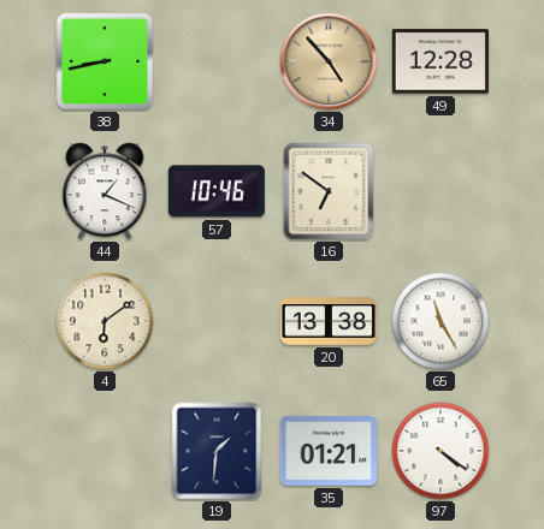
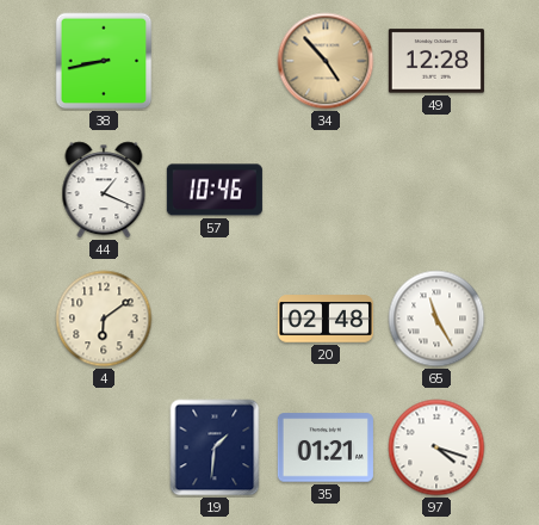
16: 6:51 -> none (329, 191)
20: 13:38 -> 02:48 (326, 319)
97: 4:21 -> 4:18 (436, 447)
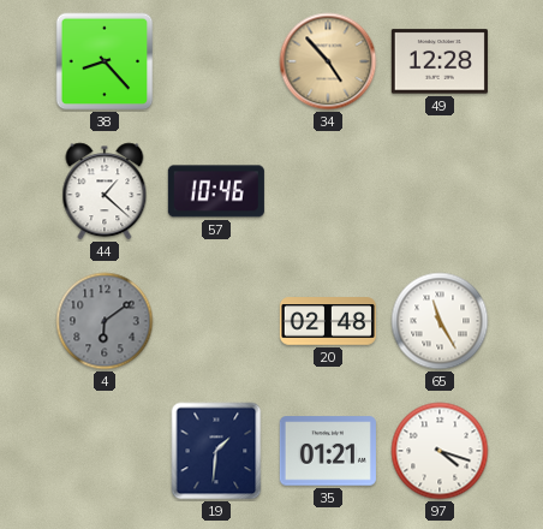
38: 8:43 -> 8:23 (105, 61)
44: 1:19 -> 1:22 (105, 191)
4 dial: cream -> grey (105, 321)
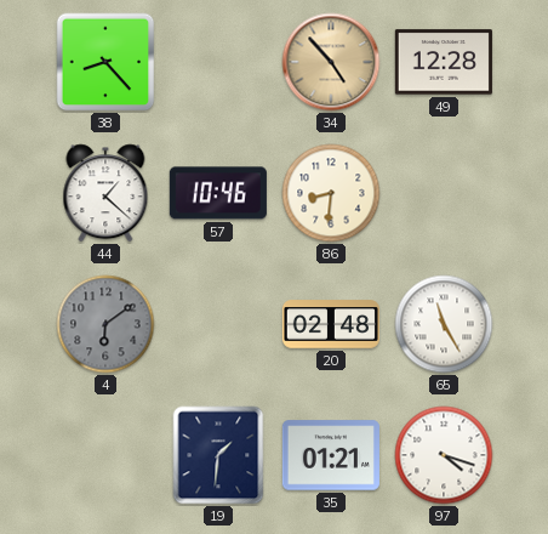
86: none -> 8:31 (331, 193)
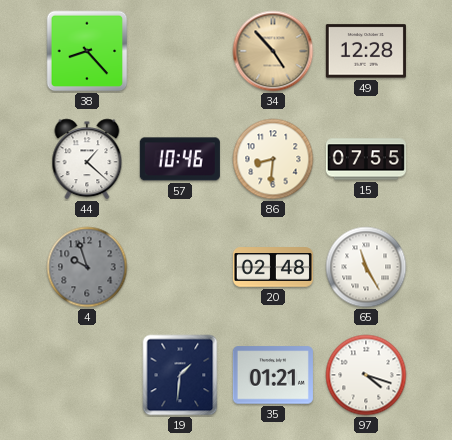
15: none -> 07:55 (366, 159)
4: 6:09 -> 9:57 (87, 267)
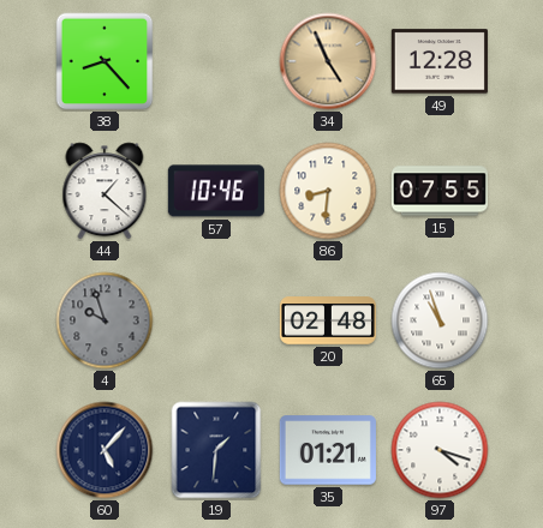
34: 4:53 -> 4:56 (328, 61)
65: 11:25 -> 10:57 (440, 320)
60: none -> 5:07 (105, 450)
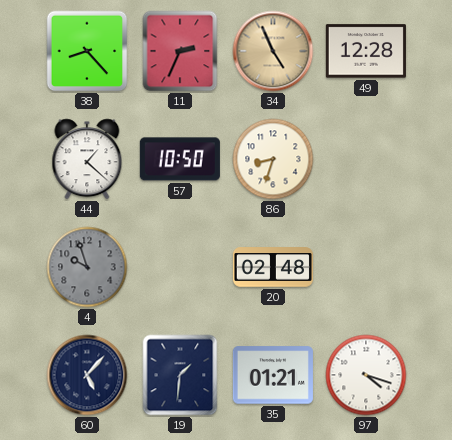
11: none -> 2:34 (180, 51)
57: 10:46 -> 10:50 (180, 159)
86: 8:31 -> 8:33 (273, 159)
15: 07:55 -> none (440, 191)
65: 10:57 -> none (440, 320)
